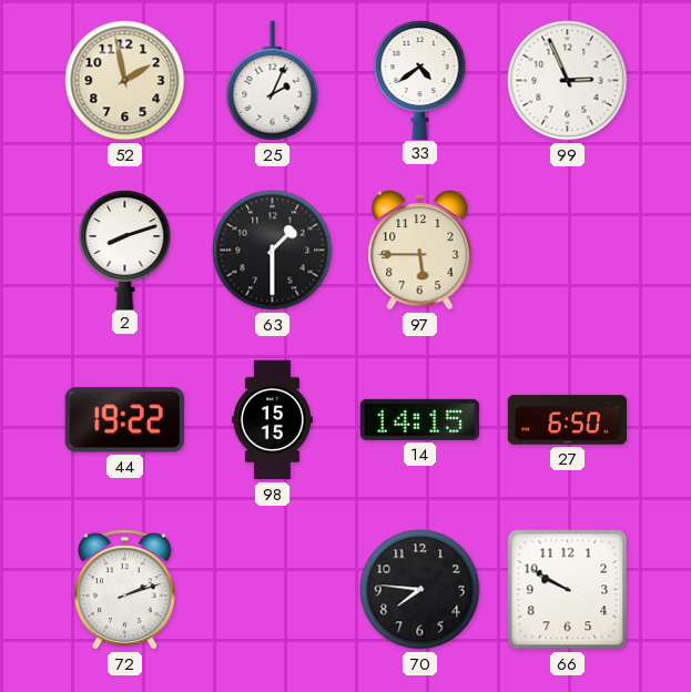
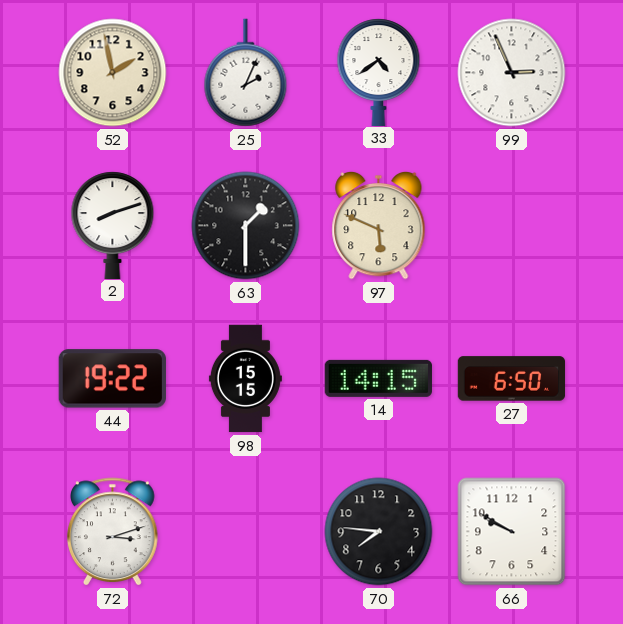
97: 5:45 -> 5:49 (379, 225)
72: 2:12 -> 3:12 (113, 532)
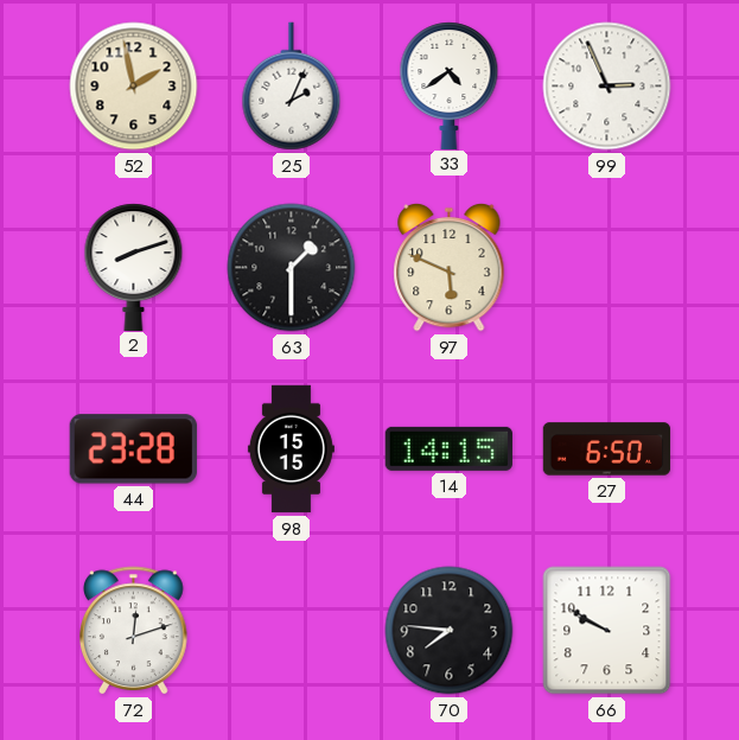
44: 19:22 -> 23:28 (133, 449)
72: 3:12 -> 12:12 (134, 631)
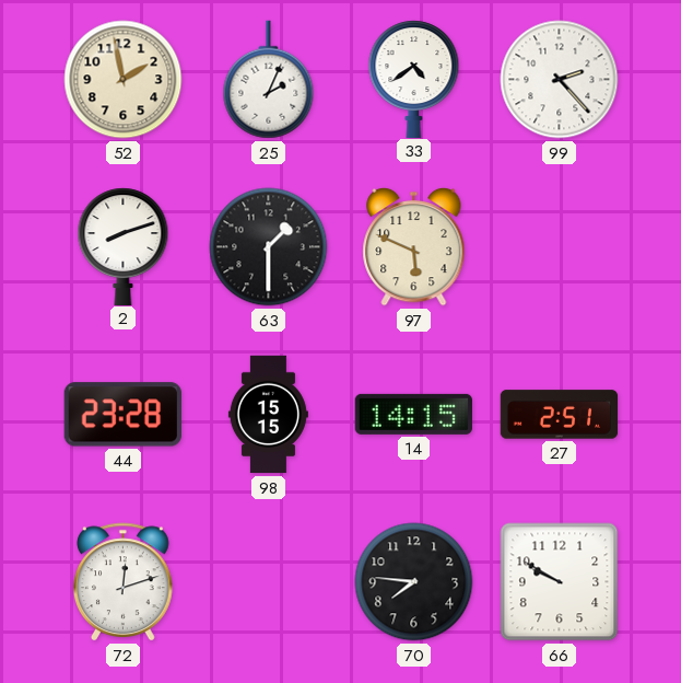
99: 2:56 -> 2:23 (560, 80)
27: 6:50 -> 2:51 (560, 415)
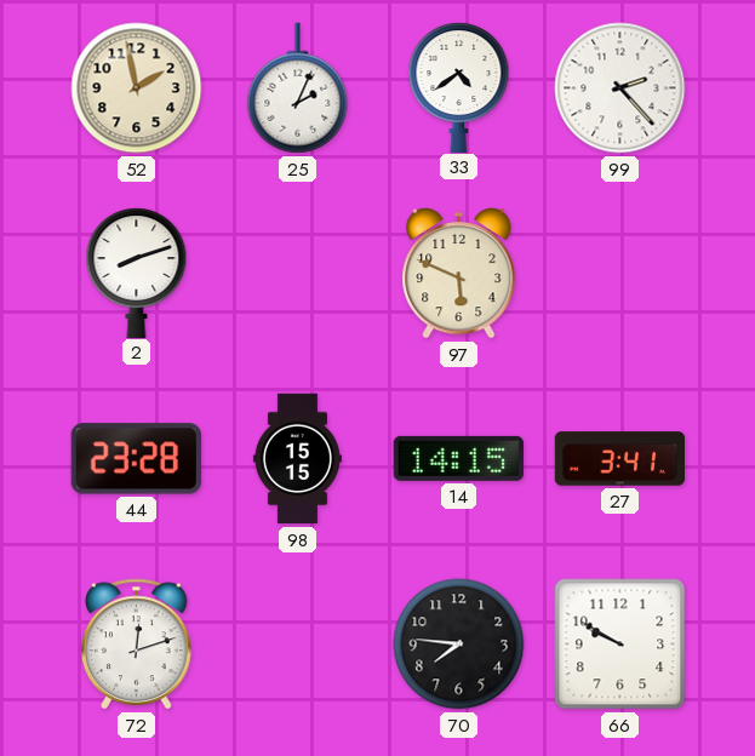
63: 1:30 -> none (269, 247)
27: 2:51 -> 3:41 (620, 459)
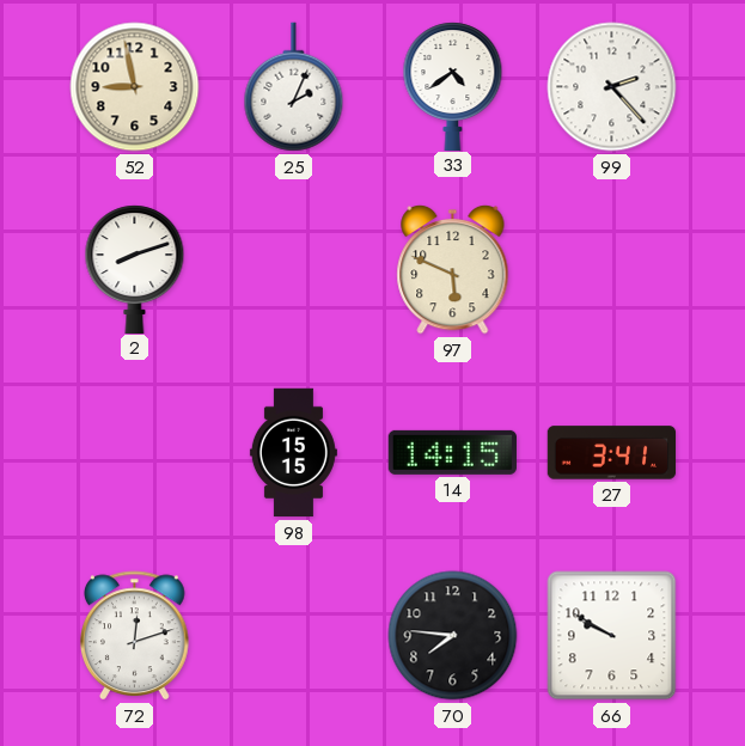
52: 1:58 -> 8:58 (135, 87)
44: 23:28 -> none (136, 459)
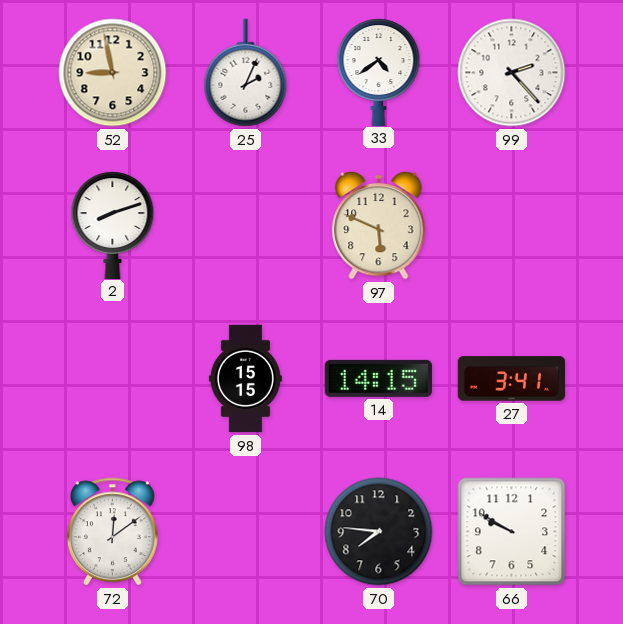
72: 12:12 -> 12:09 (113, 532)
